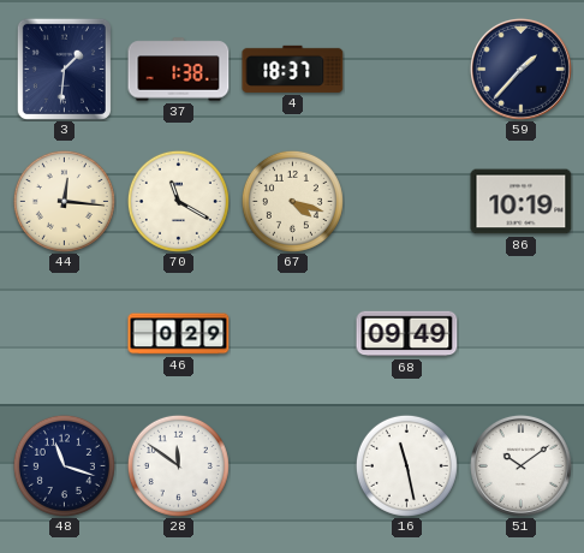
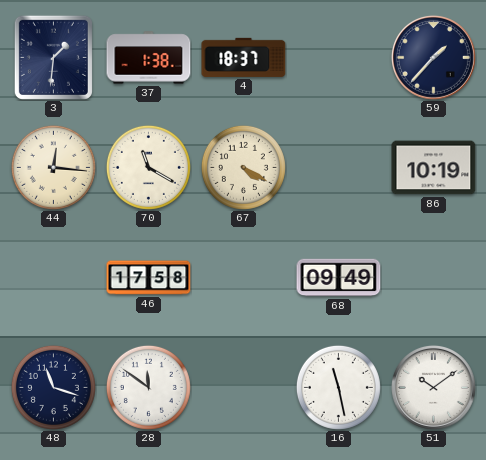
67: 4:18 -> 4:20 (243, 167)
46: 0:29 -> 17:58 (149, 278)
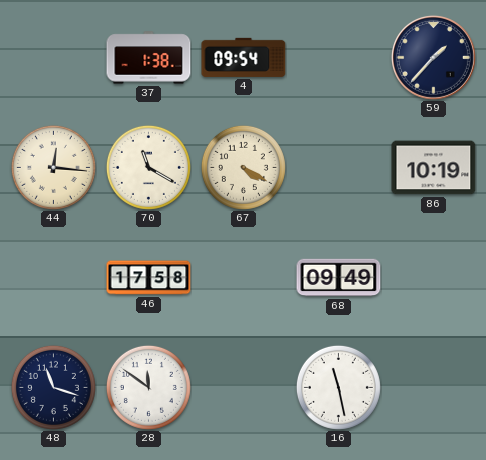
3: 1:31 -> none (53, 57)
4: 18:37 -> 09:54 (244, 57)
51: 10:09 -> none (433, 387)
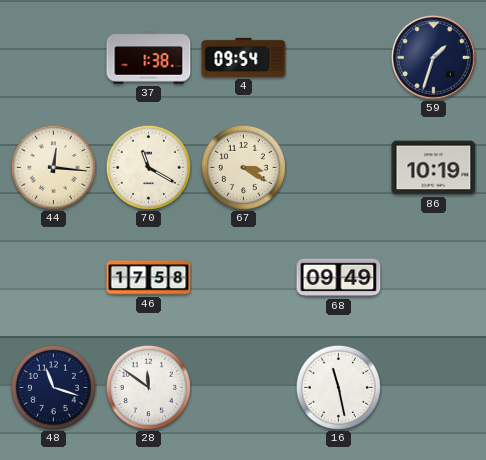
59: 1:37 -> 1:33 (433, 57)
67: 4:20 -> 3:20 (243, 167)
